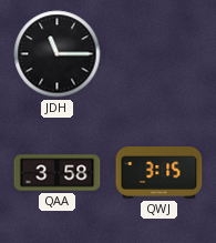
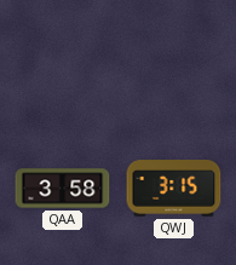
JDH: 11:15 -> none (58, 54)
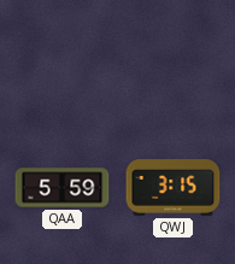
QAA: 3:58 -> 5:59 (63, 188)
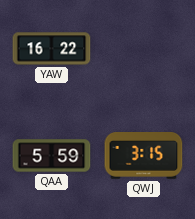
YAW: none -> 16:22 (52, 49)
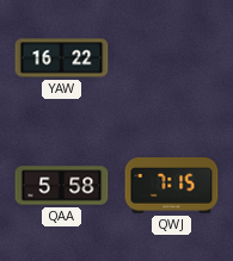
QAA: 5:59 -> 5:58 (62, 186)
QWJ: 3:15 -> 7:15 (172, 186)
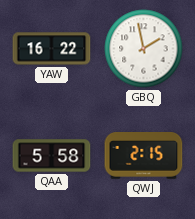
GBQ: none -> 1:58 (144, 49)
QWJ: 7:15 -> 2:15 (144, 156)
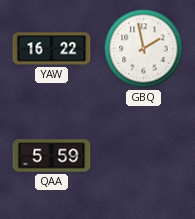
QAA: 5:58 -> 5:59 (52, 156)
QWJ: 2:15 -> none (144, 156)
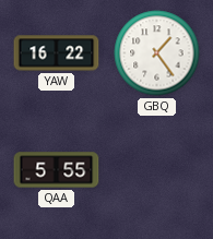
GBQ: 1:58 -> 1:24 (157, 53)
QAA: 5:59 -> 5:55 (57, 170)
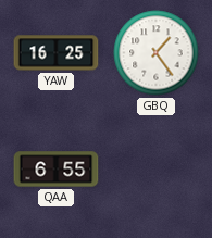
YAW: 16:22 -> 16:25 (57, 53)
QAA: 5:55 -> 6:55 (57, 170)
